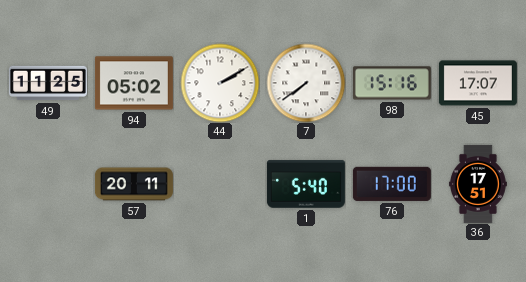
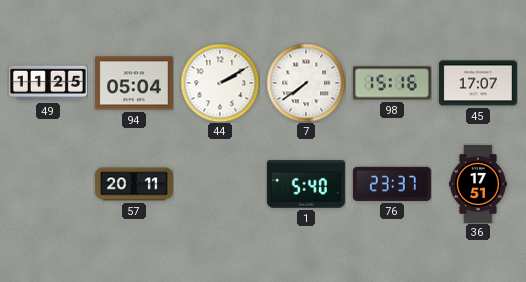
94: 05:02 -> 05:04 (134, 83)
76: 17:00 -> 23:37 (392, 184)
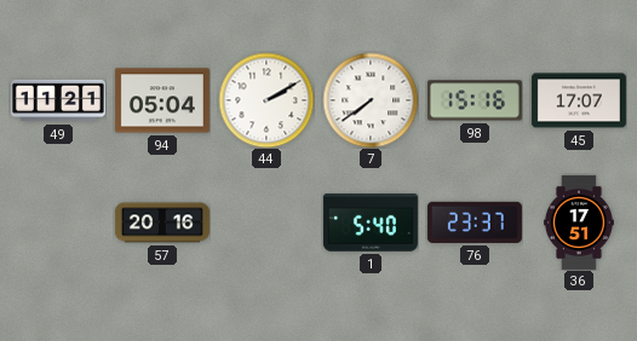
49: 11:25 -> 11:21 (58, 100)
57: 20:11 -> 20:16 (162, 222)
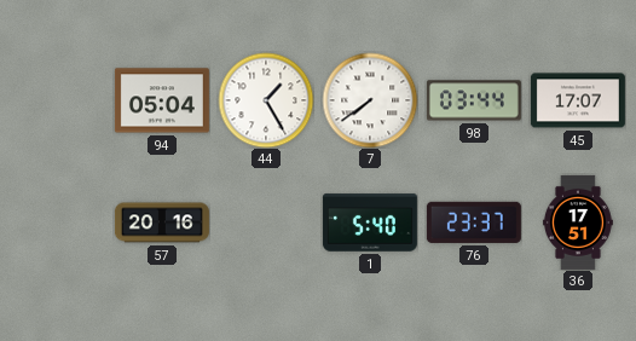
49: 11:21 -> none (58, 100)
44: 2:10 -> 1:25 (266, 100)
98: 15:16 -> 03:44 (474, 100)
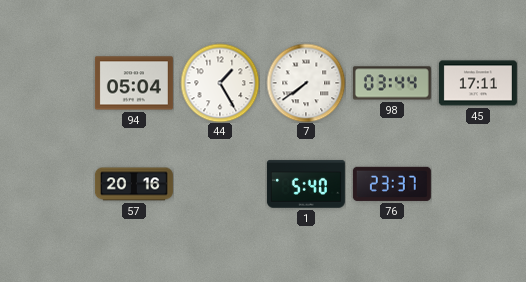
45: 17:07 -> 17:11 (478, 83)
36: 17:51 -> none (578, 222)
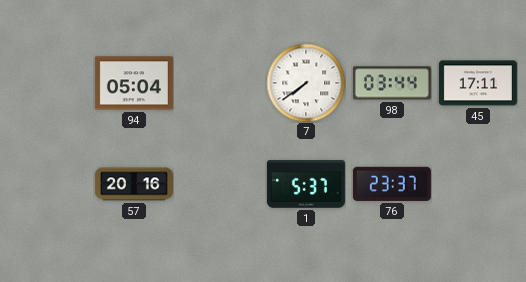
44: 1:25 -> none (220, 83)
1: 5:40 -> 5:37 (306, 184)
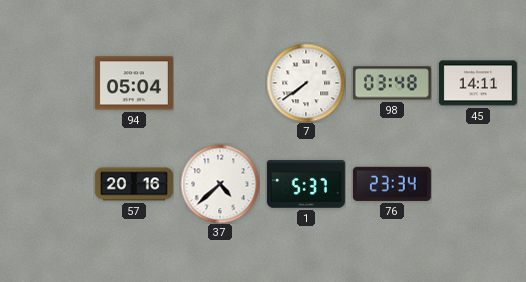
98: 03:44 -> 03:48 (392, 83)
45: 17:11 -> 14:11 (478, 83)
37: none -> 4:38 (220, 184)
76: 23:37 -> 23:34 (392, 184)
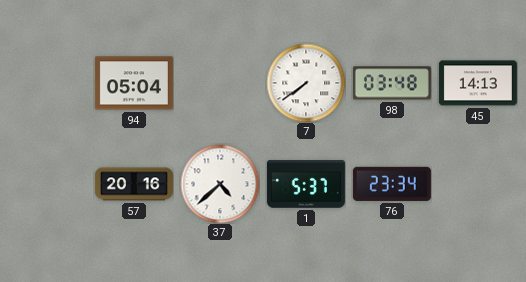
45: 14:11 -> 14:13 (478, 83)
